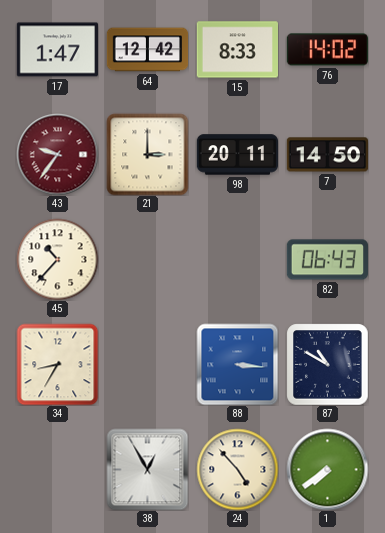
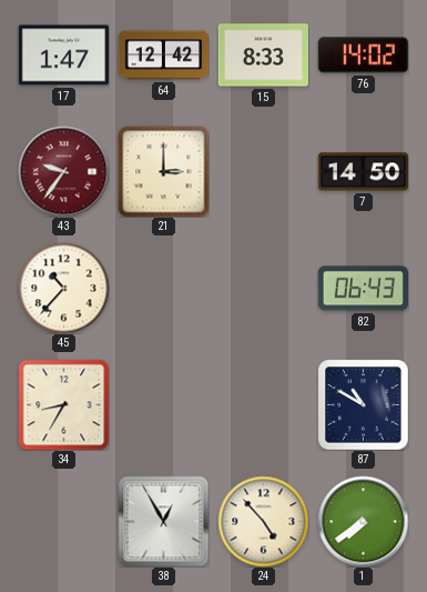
98: 20:11 -> none (237, 155)
88: 3:16 -> none (237, 364)
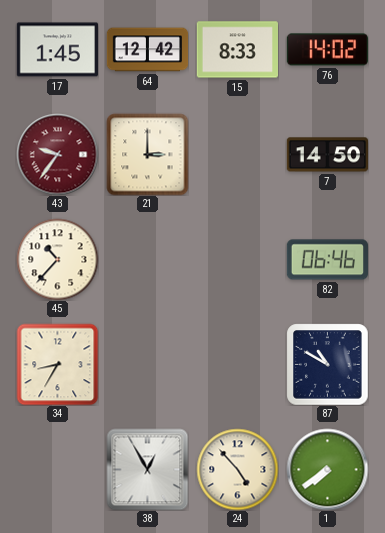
17: 1:47 -> 1:45 (57, 50)
82: 06:43 -> 06:46 (327, 260)
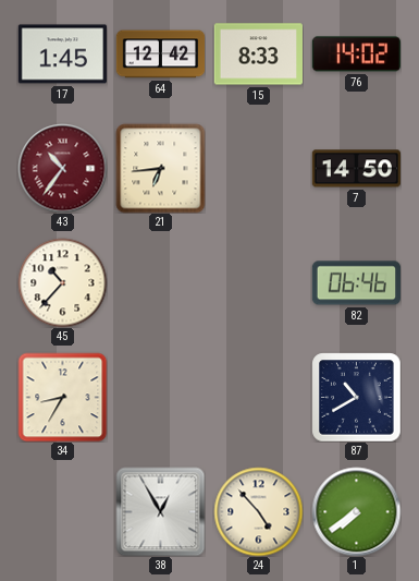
43: 9:36 -> 10:36 (62, 168)
21: 3:00 -> 6:44 (160, 168)
87: 10:50 -> 10:40 (356, 397)
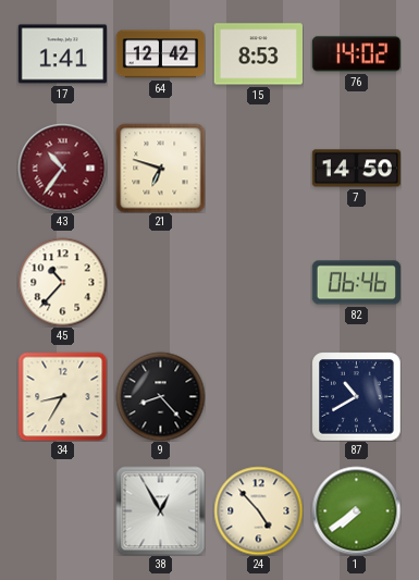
17: 1:45 -> 1:41 (62, 54)
15: 8:33 -> 8:53 (258, 54)
21: 6:44 -> 6:48 (160, 168)
9: none -> 8:23 (160, 396)
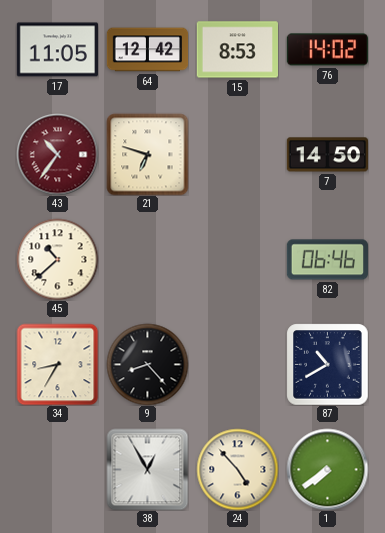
17: 1:41 -> 11:05 (57, 50)
45: 10:37 -> 10:38 (57, 259)
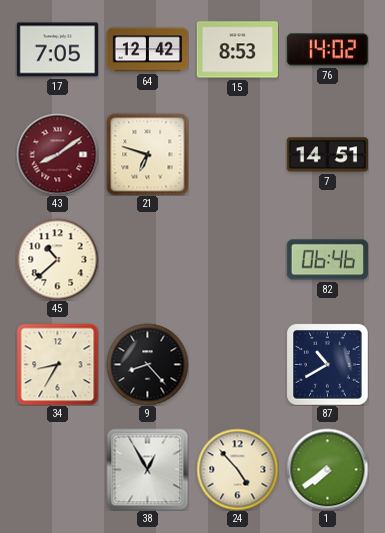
17: 11:05 -> 7:05 (57, 50)
43: 10:36 -> 8:09 (57, 154)
7: 14:50 -> 14:51 (327, 155)
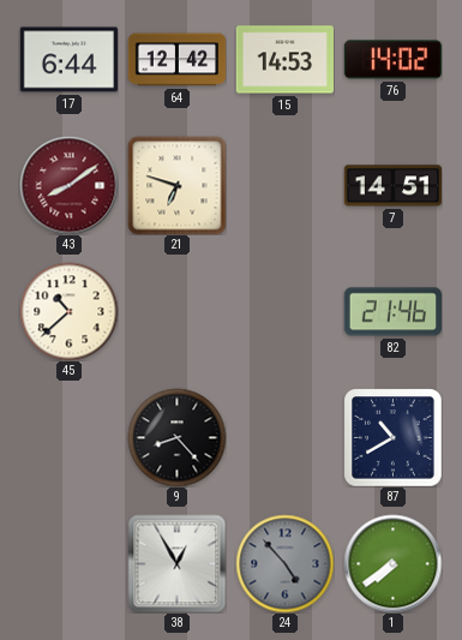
17: 7:05 -> 6:44 (68, 60)
15: 8:53 -> 14:53 (284, 60)
82: 06:46 -> 21:46 (392, 312)
34: 8:35 -> none (57, 364)
24 dial: cream -> grey (284, 563)
